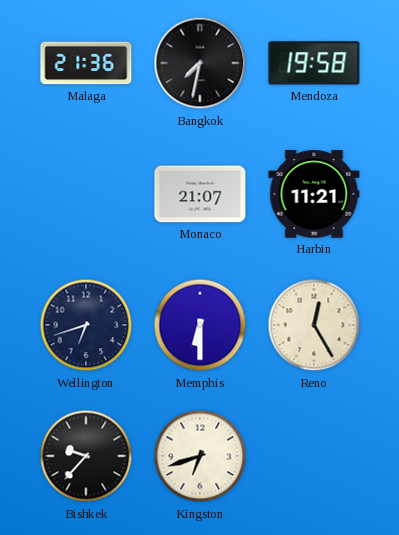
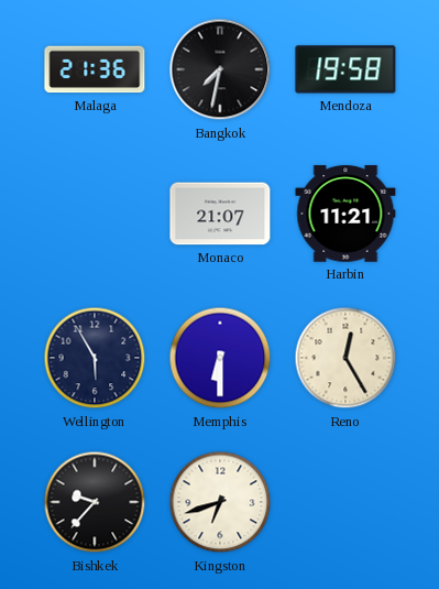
Wellington: 6:42 -> 5:55 (95, 358)
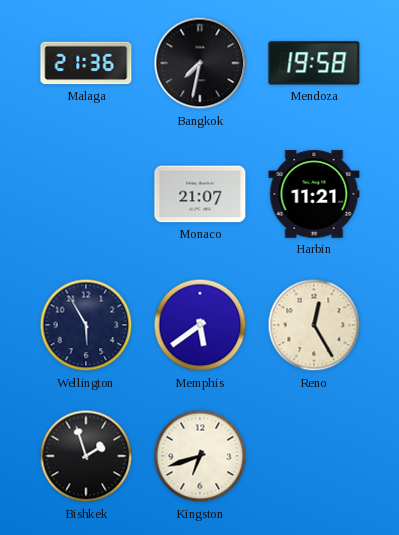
Memphis: 6:30 -> 5:39 (200, 325)
Bishkek: 9:37 -> 1:57 (86, 456)
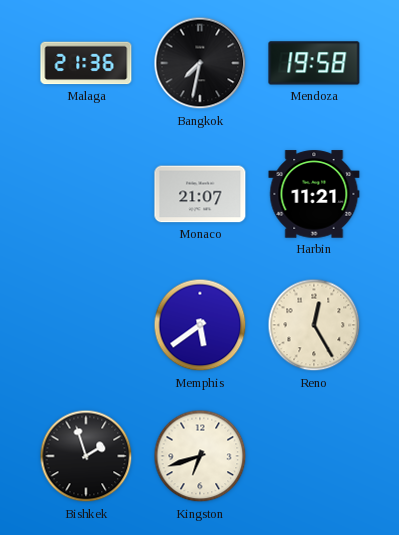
Wellington: 5:55 -> none (86, 325)
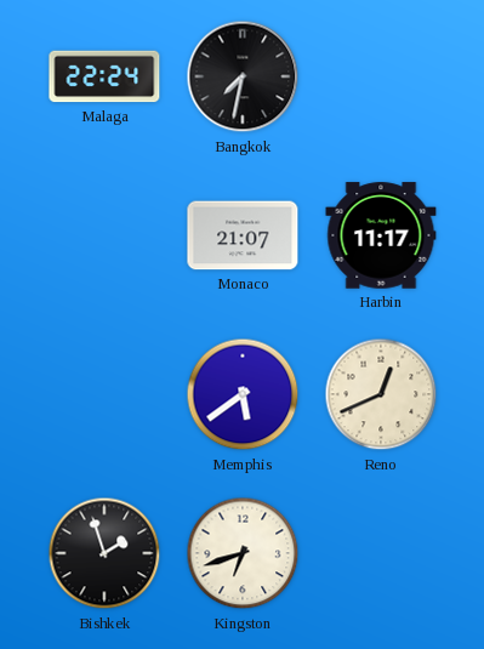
Malaga: 21:36 -> 22:24 (104, 76)
Mendoza: 19:58 -> none (314, 63)
Harbin: 11:21 -> 11:17 (381, 235)
Reno: 12:25 -> 12:41 (381, 394)
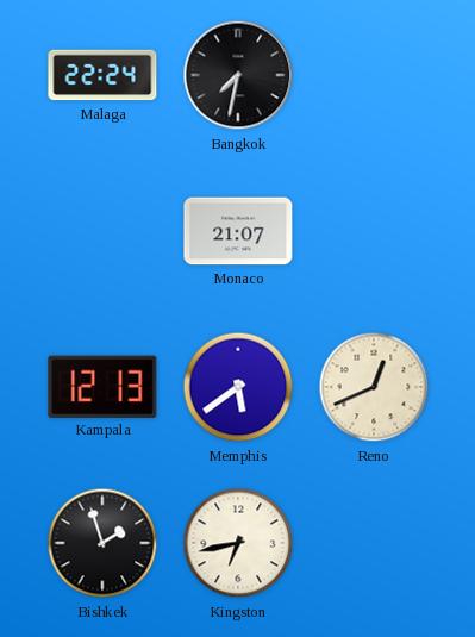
Harbin: 11:17 -> none (381, 235)
Kampala: none -> 12:13 (102, 386)
Kingston: 6:42 -> 6:43 (238, 543)
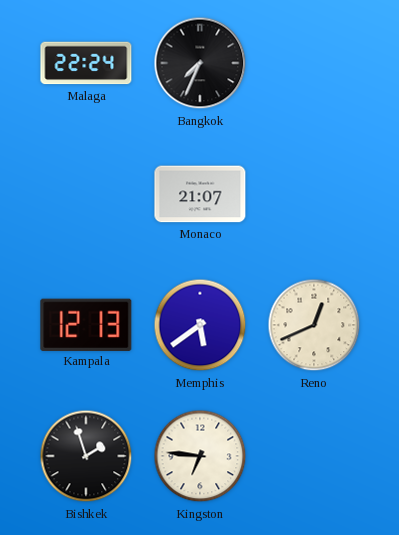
Bangkok: 7:32 -> 7:34 (200, 63)
Kingston: 6:43 -> 6:46 (200, 456)
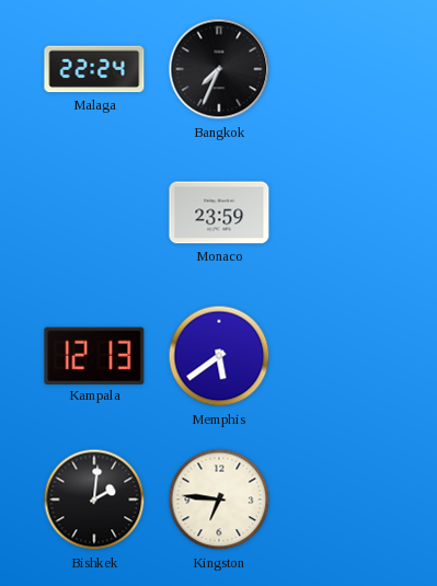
Monaco: 21:07 -> 23:59 (219, 212)
Reno: 12:41 -> none (314, 325)
Bishkek: 1:57 -> 2:01 (94, 499)
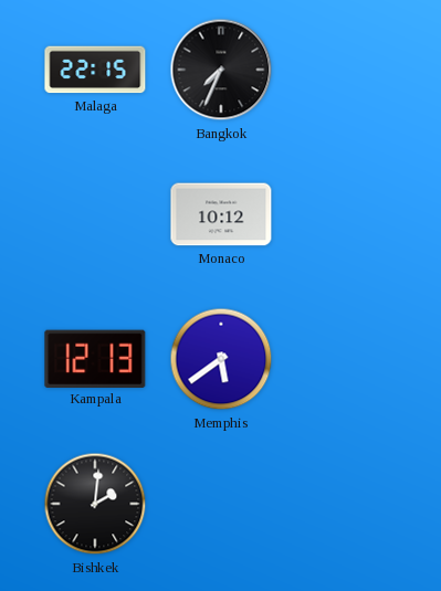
Malaga: 22:24 -> 22:15 (95, 70)
Monaco: 23:59 -> 10:12 (221, 214)
Kingston: 6:46 -> none (219, 499)
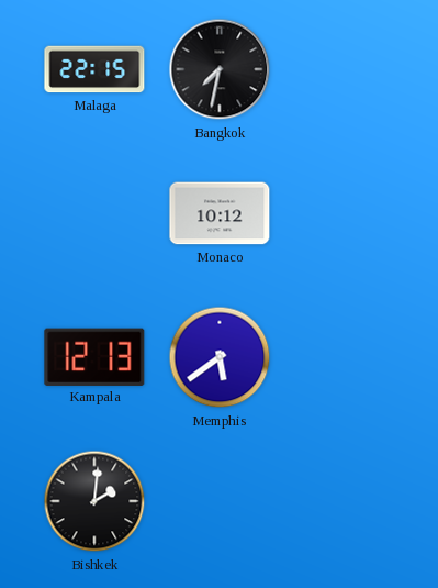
Bangkok: 7:34 -> 7:32 (220, 69)
